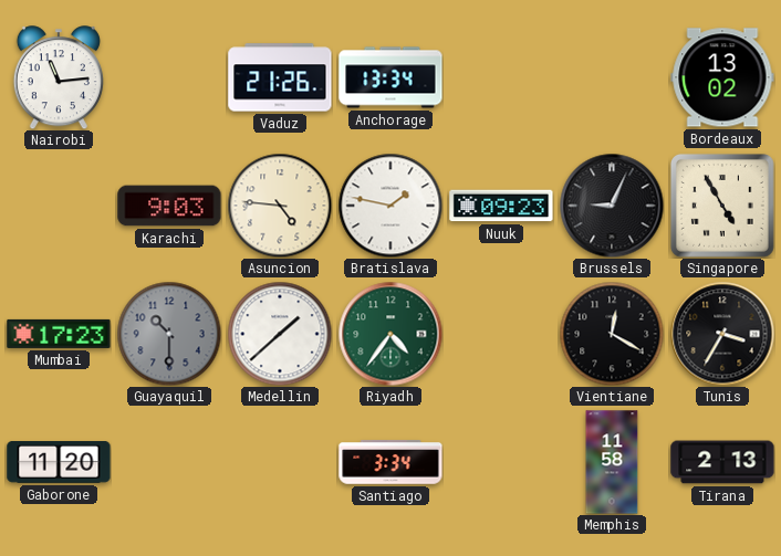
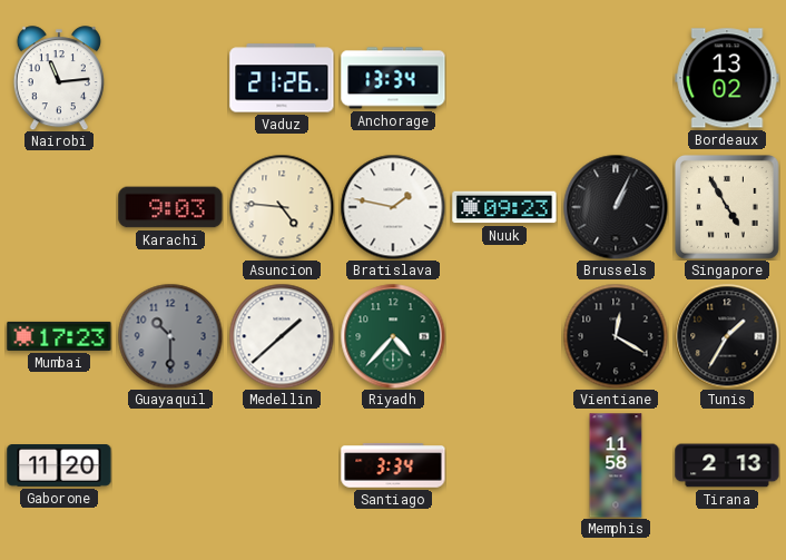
Brussels: 9:04 -> 1:04 (616, 207)
Riyadh: 4:36 -> 4:37 (393, 336)
Tunis: 3:35 -> 1:35 (727, 336)
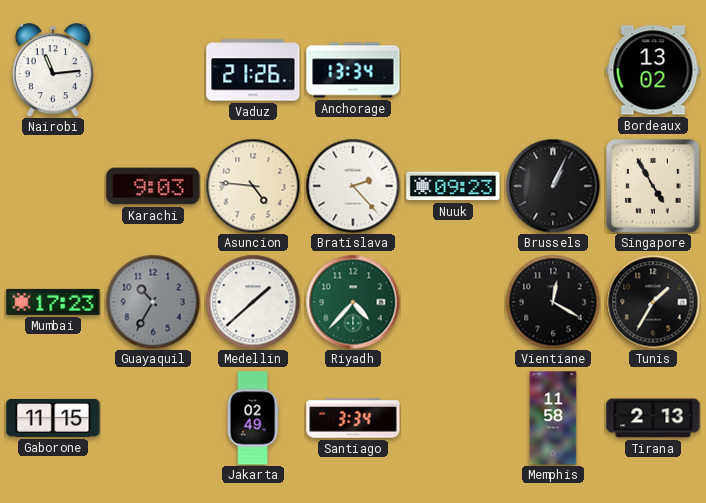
Bratislava: 1:47 -> 2:23 (353, 186)
Guayaquil: 10:30 -> 10:35 (153, 302)
Gaborone: 11:20 -> 11:15 (53, 419)
Jakarta: none -> 02:49 (253, 418)
